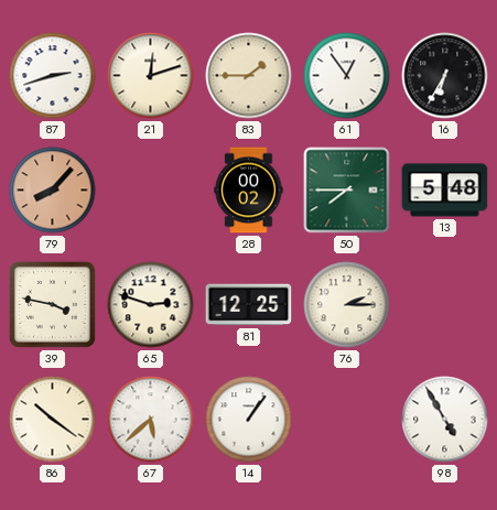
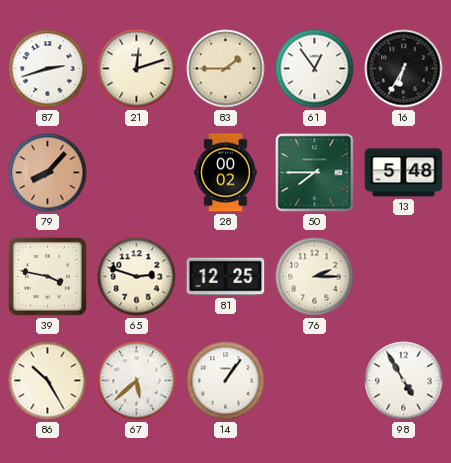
86: 10:21 -> 10:25 (48, 381)
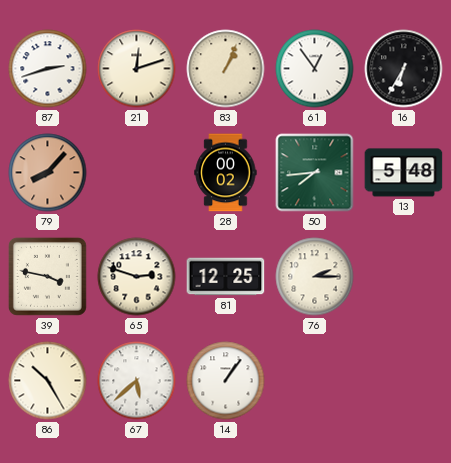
83: 1:45 -> 1:04 (226, 69)
50: 7:45 -> 7:44 (315, 173)
98: 4:55 -> none (404, 381)
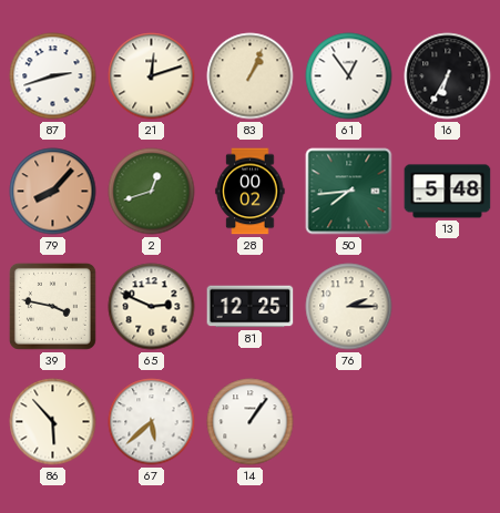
2: none -> 12:42 (152, 192)
65: 2:48 -> 2:49 (152, 307)
86: 10:25 -> 5:53 (53, 422)
